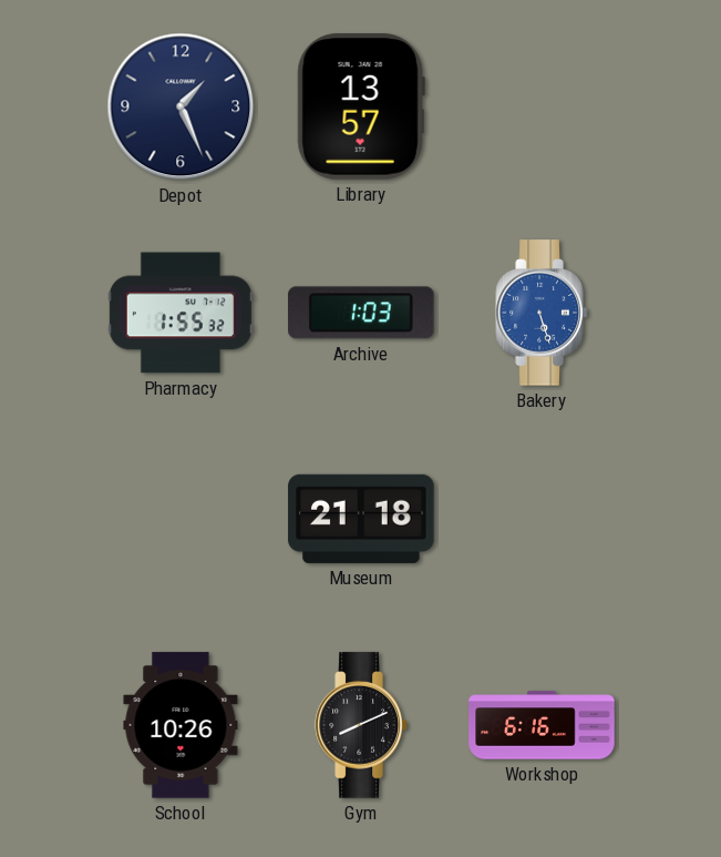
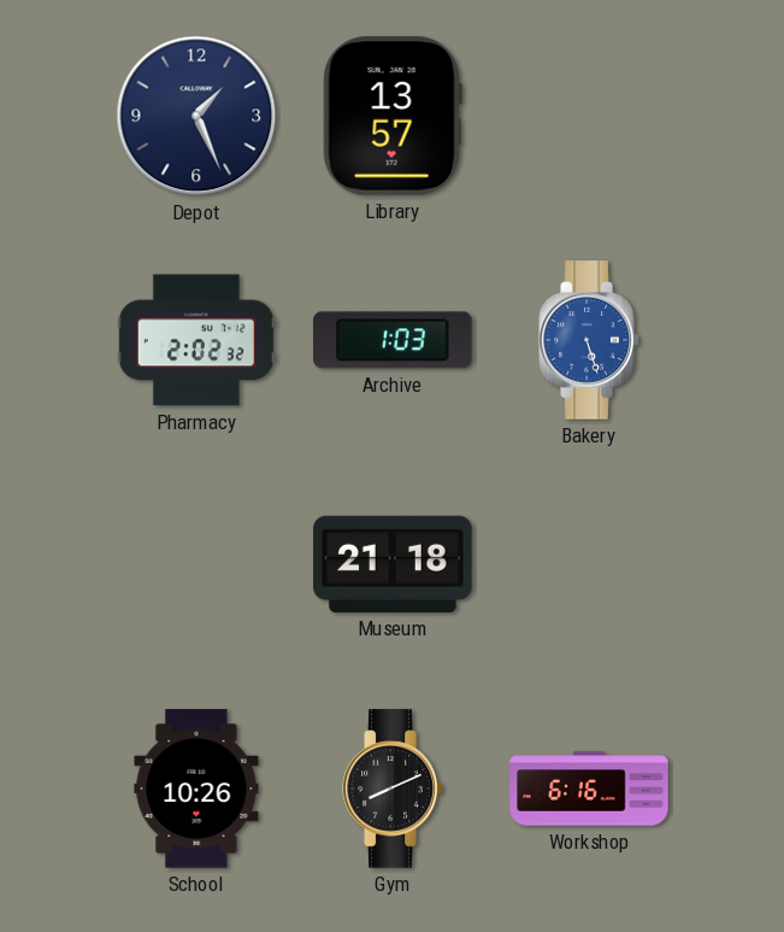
Pharmacy: 1:55 -> 2:02 (196, 340)
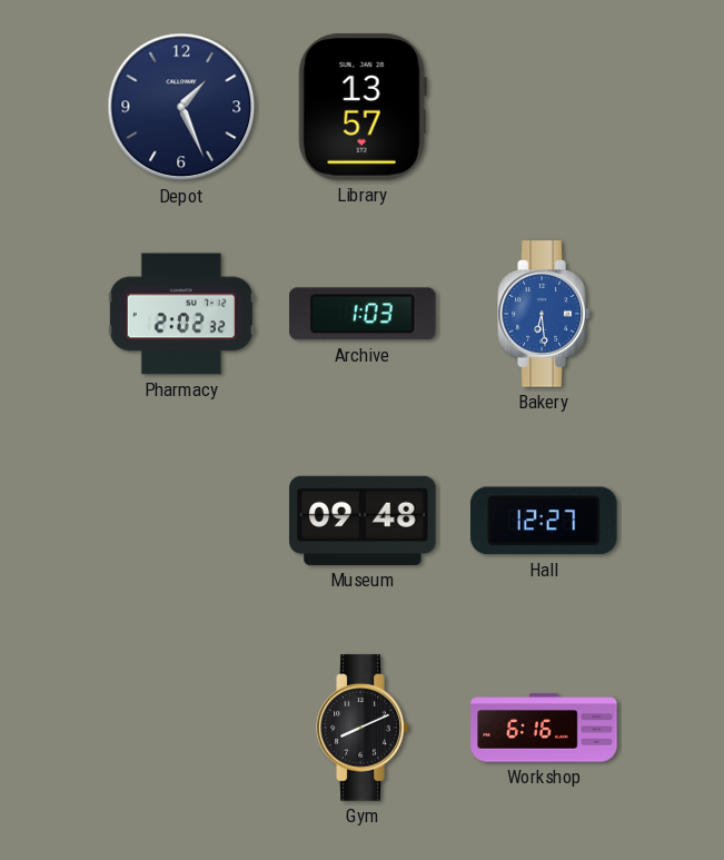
Bakery: 5:27 -> 6:29 (544, 314)
Museum: 21:18 -> 09:48 (363, 521)
Hall: none -> 12:27 (545, 521)
School: 10:26 -> none (196, 789)
